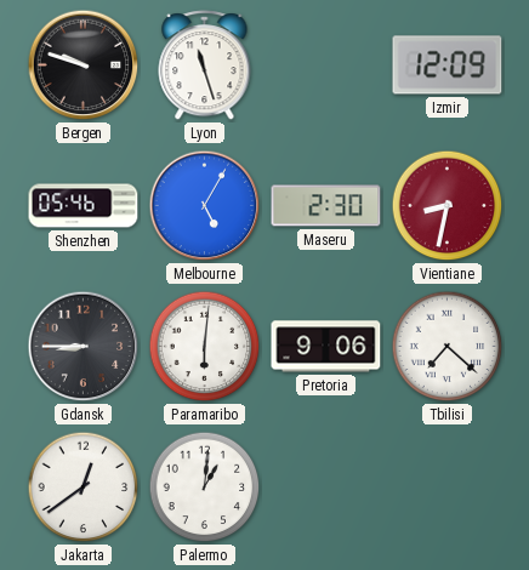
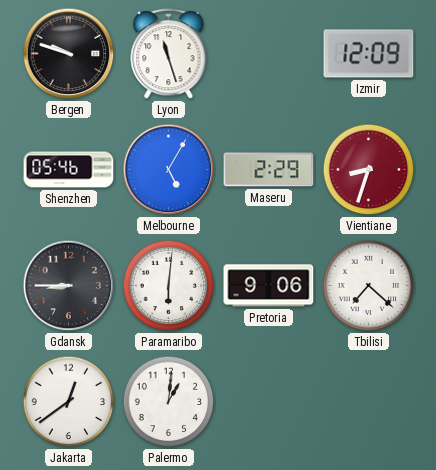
Maseru: 2:30 -> 2:29 (269, 170)
Vientiane: 8:32 -> 8:33 (369, 170)
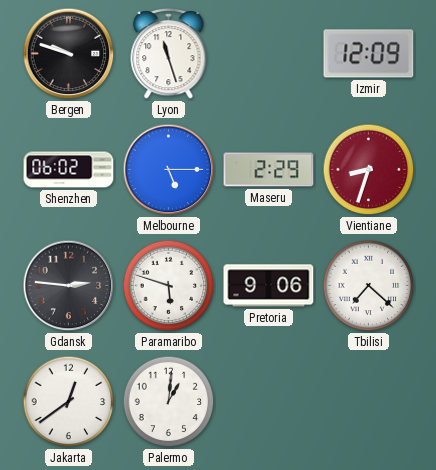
Shenzhen: 05:46 -> 06:02 (69, 170)
Melbourne: 5:05 -> 5:15 (169, 170)
Gdansk: 8:45 -> 2:46 (69, 286)
Paramaribo: 6:01 -> 5:48 (169, 286)
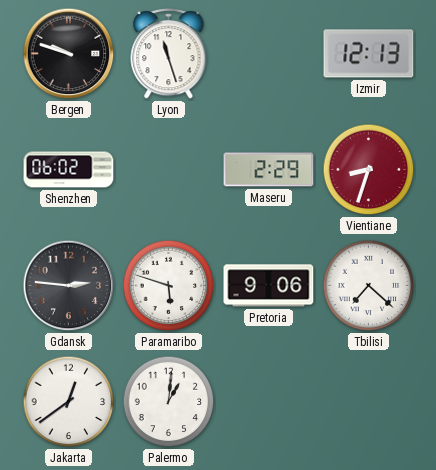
Izmir: 12:09 -> 12:13 (369, 54)
Melbourne: 5:15 -> none (169, 170)
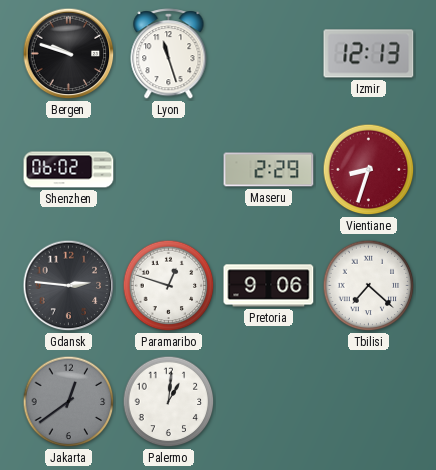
Paramaribo: 5:48 -> 12:48 (169, 286)
Jakarta dial: white -> grey (69, 402)
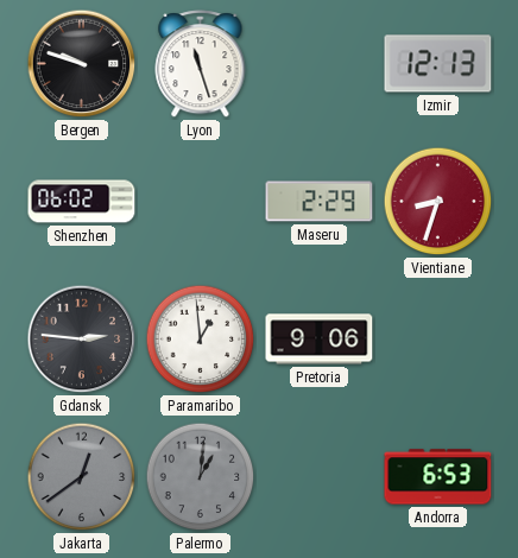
Paramaribo: 12:48 -> 12:59 (201, 340)
Tbilisi: 7:22 -> none (369, 286)
Palermo dial: white -> grey (201, 477)
Andorra: none -> 6:53 (438, 477)
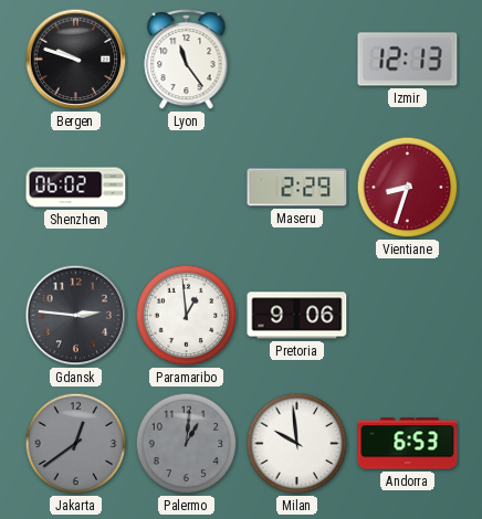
Lyon: 11:27 -> 11:24 (187, 60)
Milan: none -> 9:59 (297, 444)
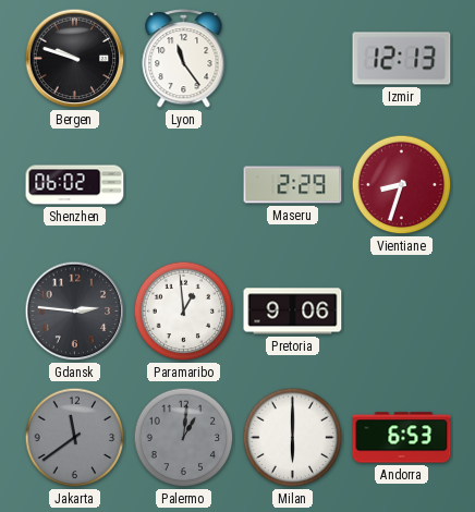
Jakarta: 12:39 -> 11:39 (75, 438)
Milan: 9:59 -> 6:00 (293, 438)
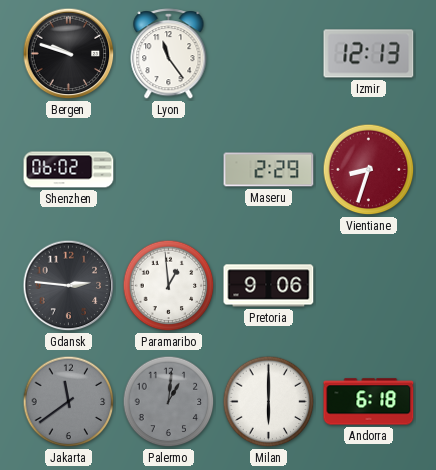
Andorra: 6:53 -> 6:18 (369, 402)
